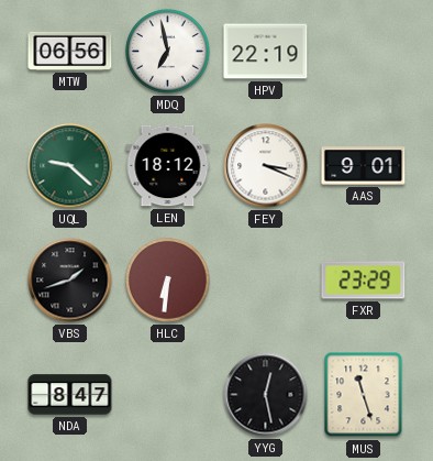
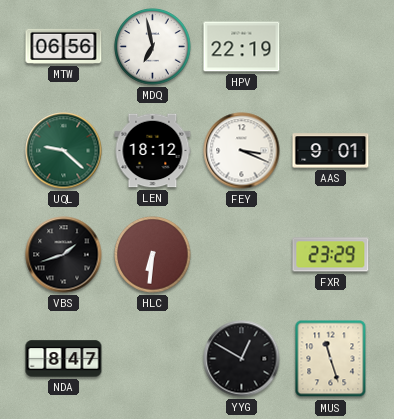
YYG: 12:28 -> 12:50 (242, 359)
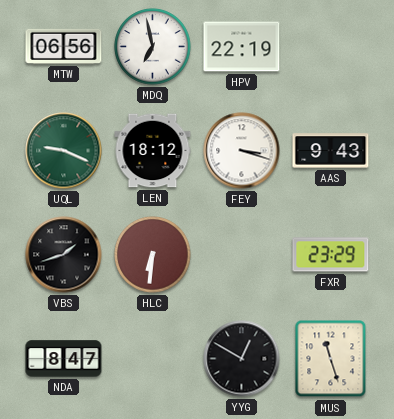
UQL: 9:22 -> 9:19 (64, 151)
FEY: 3:19 -> 3:18 (242, 151)
AAS: 9:01 -> 9:43 (331, 151)
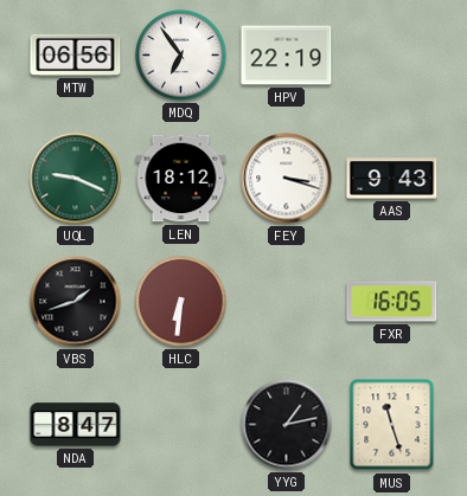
MDQ: 6:58 -> 6:54 (181, 56)
FXR: 23:29 -> 16:05 (392, 302)
YYG: 12:50 -> 1:13 (287, 425)
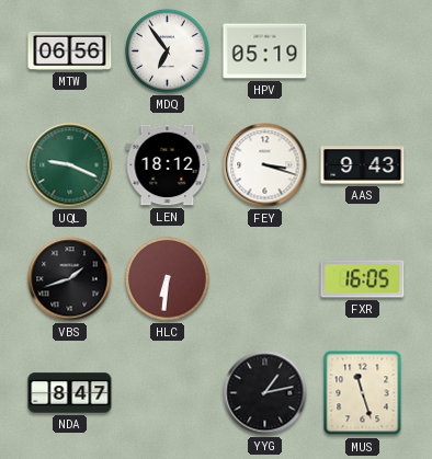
HPV: 22:19 -> 05:19 (265, 51)
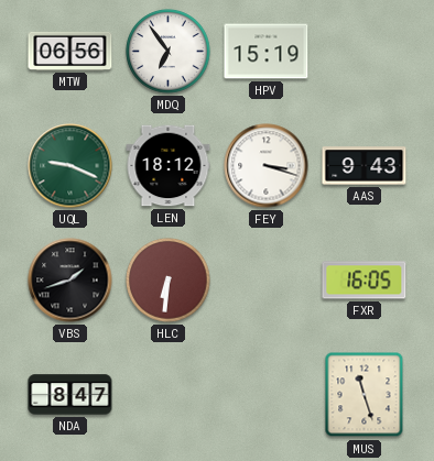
HPV: 05:19 -> 15:19 (267, 52)
YYG: 1:13 -> none (265, 393)
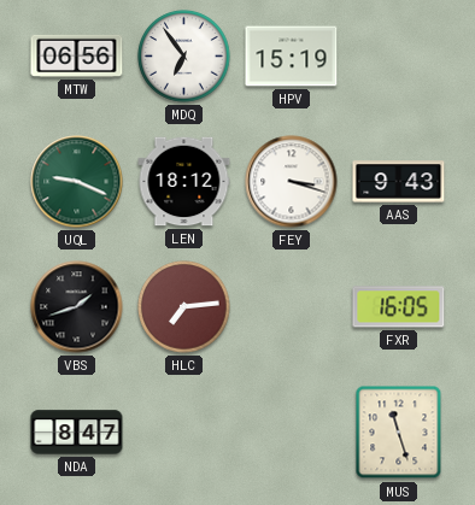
HLC: 6:31 -> 7:14 (184, 307)
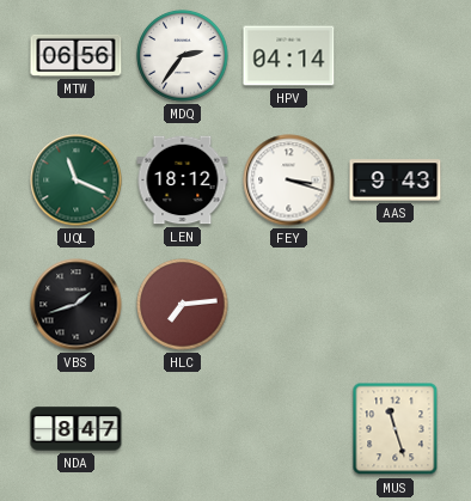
MDQ: 6:54 -> 2:36 (183, 56)
HPV: 15:19 -> 04:14 (289, 56)
UQL: 9:19 -> 11:19 (77, 181)
FXR: 16:05 -> none (399, 307)
